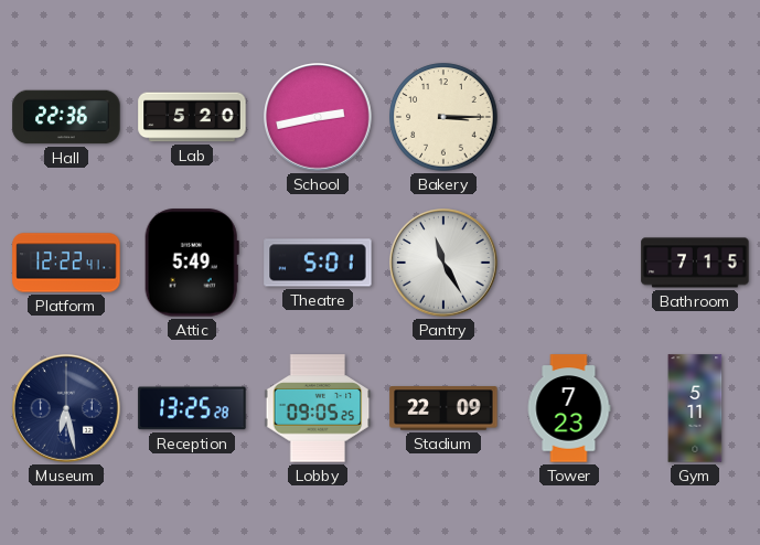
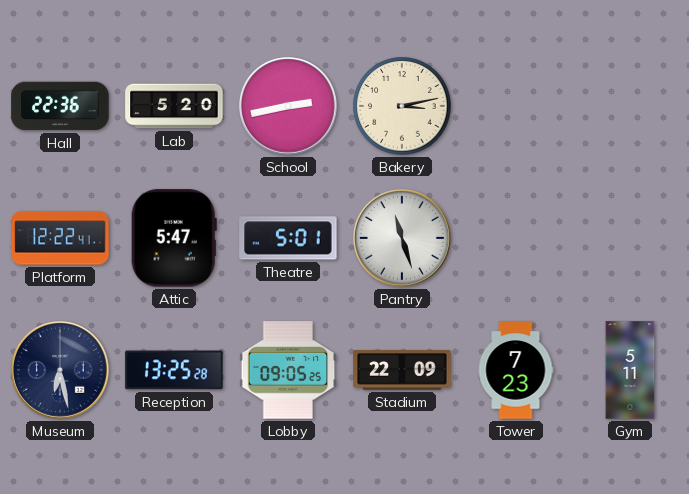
Bakery: 3:15 -> 3:13 (402, 106)
Attic: 5:49 -> 5:47 (174, 238)
Pantry: 11:25 -> 11:27 (403, 239)
Bathroom: 7:15 -> none (695, 263)
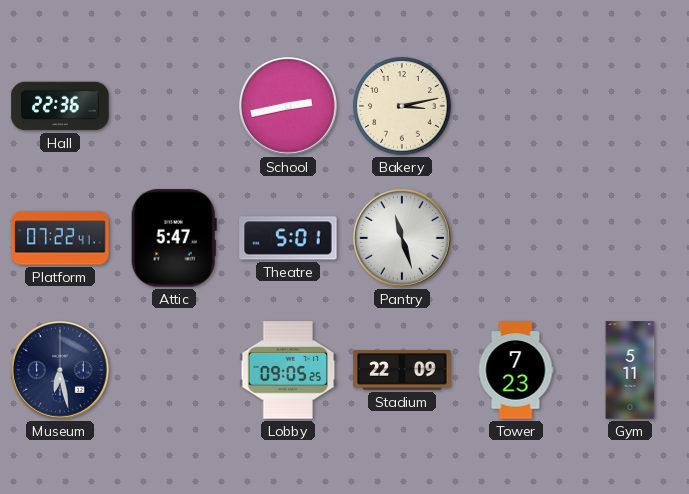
Lab: 5:20 -> none (174, 106)
Platform: 12:22 -> 07:22 (60, 238)
Reception: 13:25 -> none (174, 370)
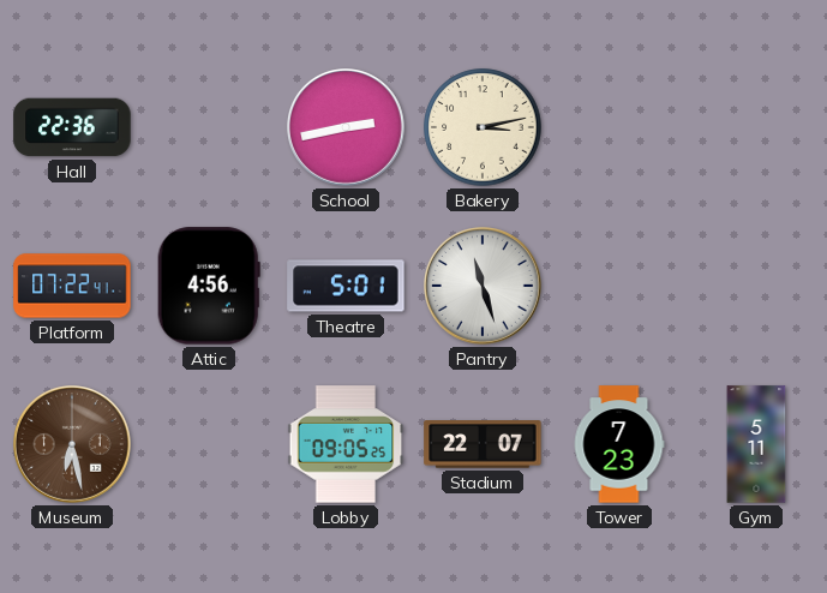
Attic: 5:47 -> 4:56 (209, 286)
Museum dial: navy -> brown (73, 445)
Stadium: 22:09 -> 22:07 (483, 444)
